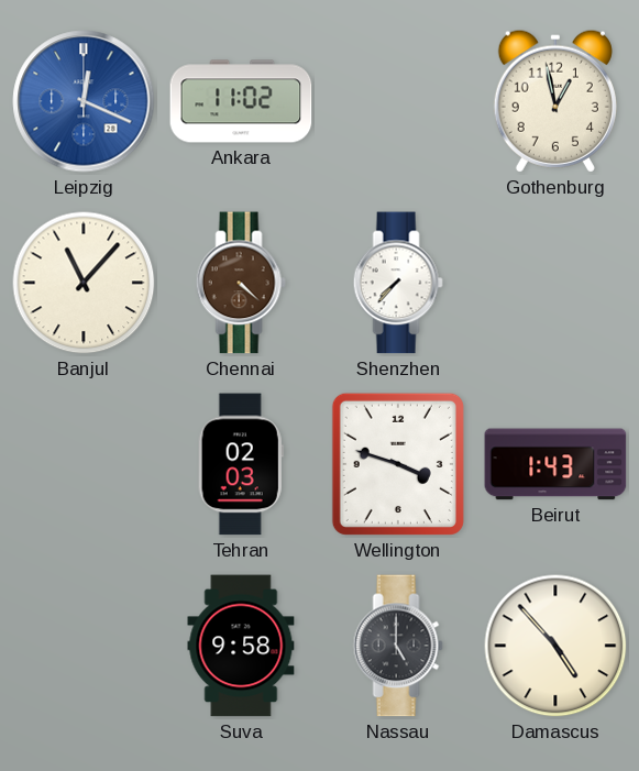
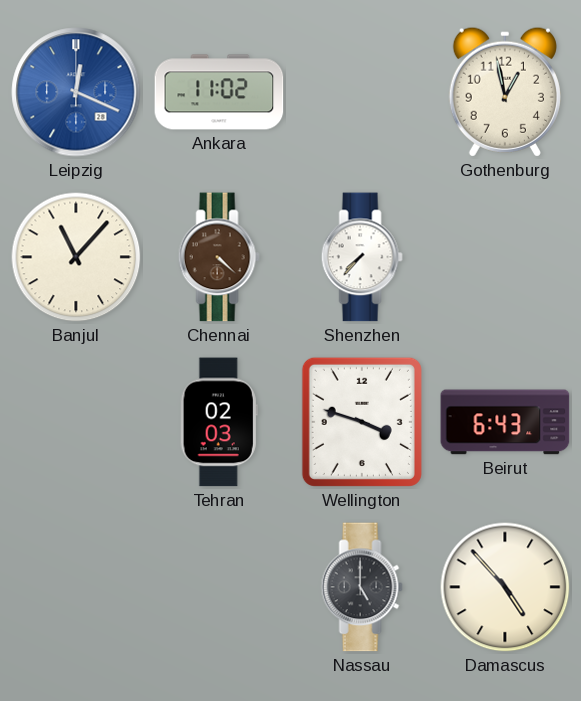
Beirut: 1:43 -> 6:43 (505, 422)
Suva: 9:58 -> none (241, 646)
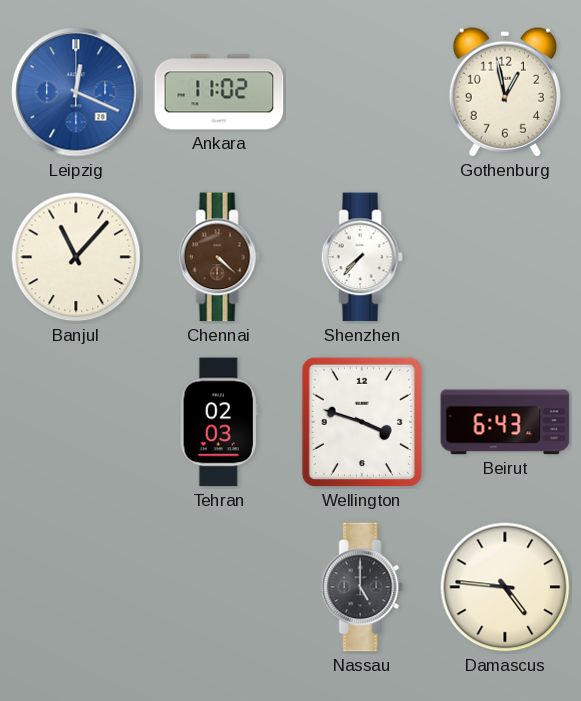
Damascus: 4:53 -> 4:46 (505, 587)
